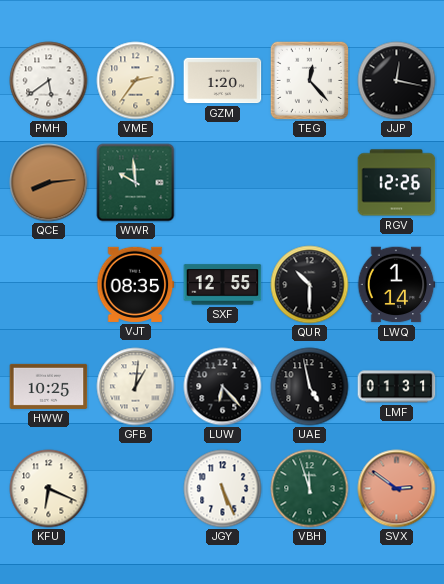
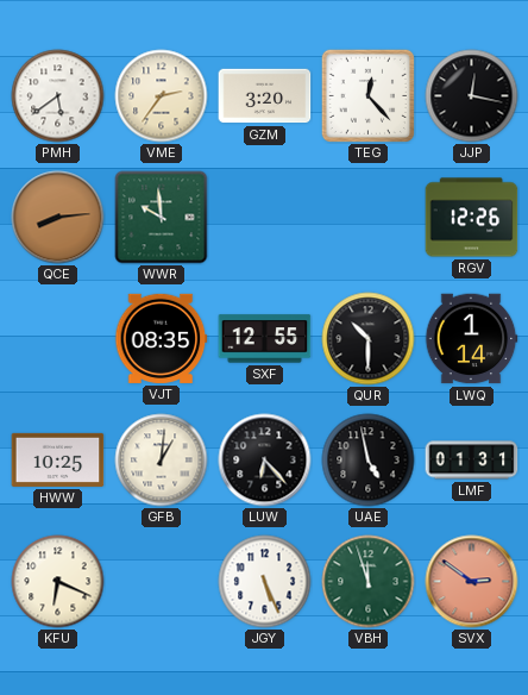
GZM: 1:20 -> 3:20 (265, 96)
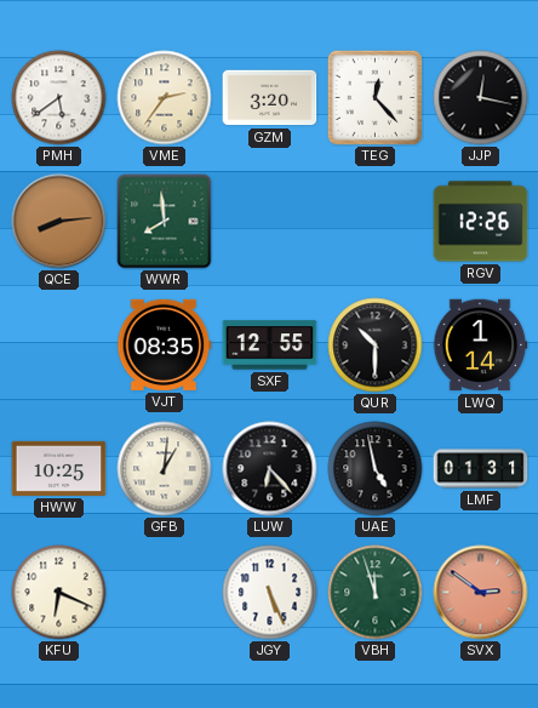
WWR: 9:59 -> 7:59 (165, 222)
